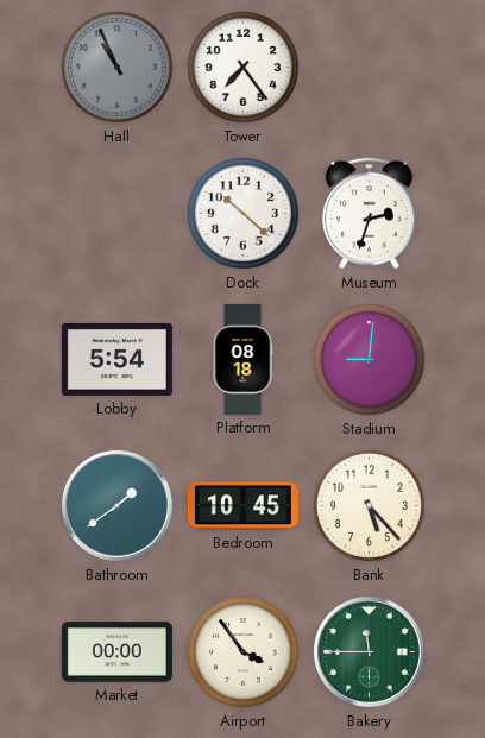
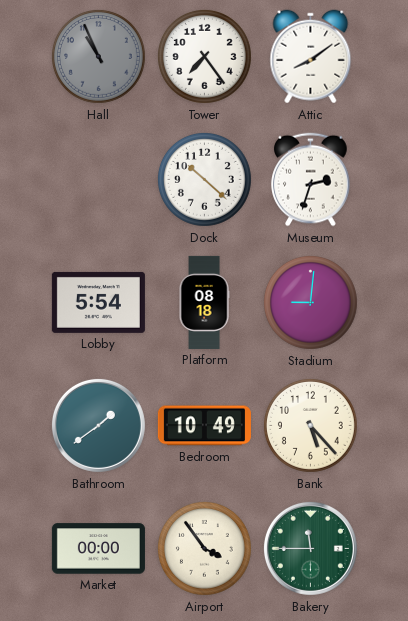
Attic: none -> 8:09 (311, 57)
Bedroom: 10:45 -> 10:49 (204, 426)
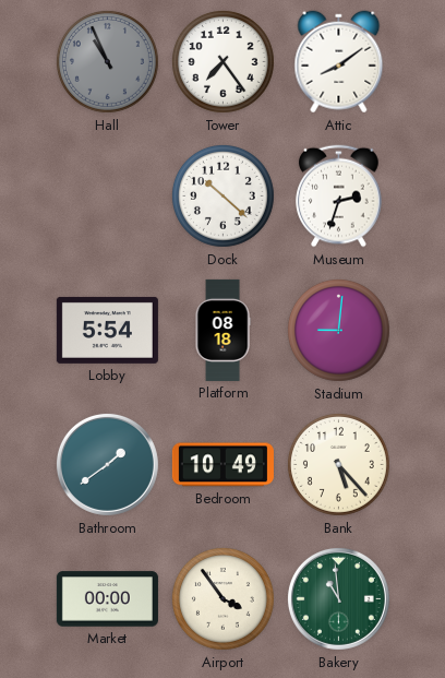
Bakery: 11:45 -> 10:59 (338, 598)
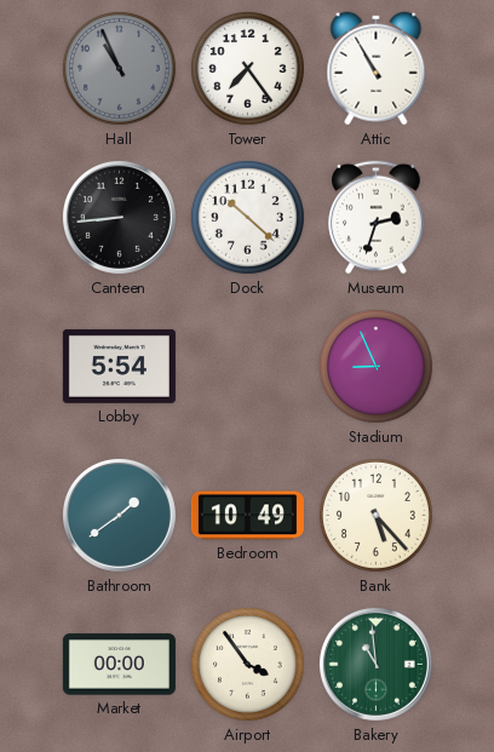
Attic: 8:09 -> 10:55 (377, 69)
Canteen: none -> 8:44 (119, 217)
Platform: 08:18 -> none (222, 330)
Stadium: 9:01 -> 8:56 (375, 366)
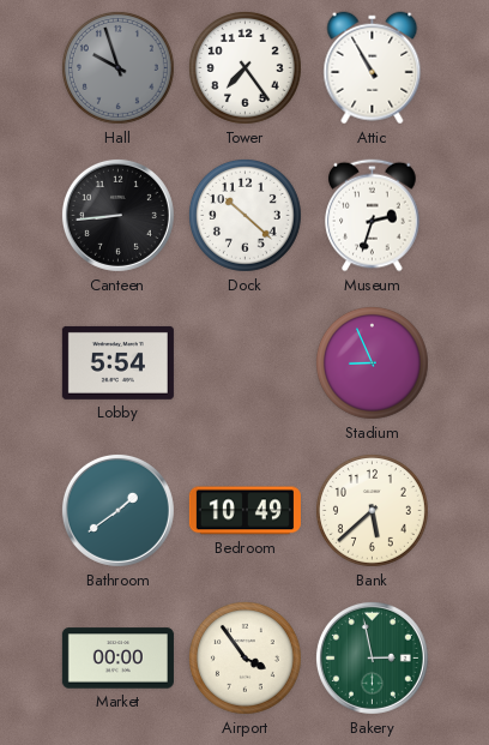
Hall: 10:56 -> 9:57 (117, 67)
Bank: 5:23 -> 5:38 (372, 510)
Bakery: 10:59 -> 2:58 (372, 657)
